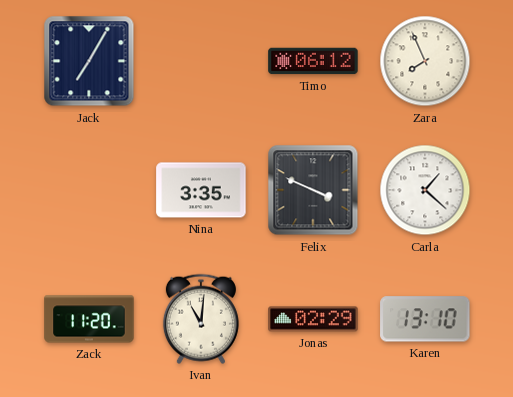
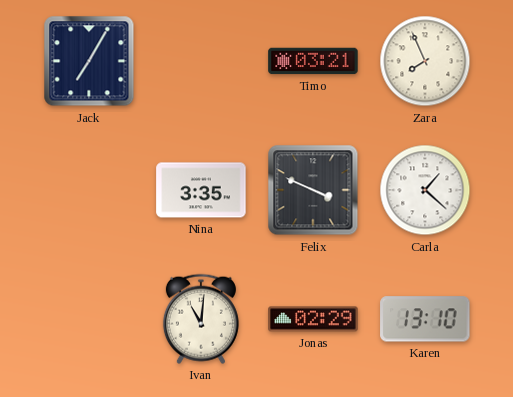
Timo: 06:12 -> 03:21 (313, 61)
Zack: 11:20 -> none (89, 319)
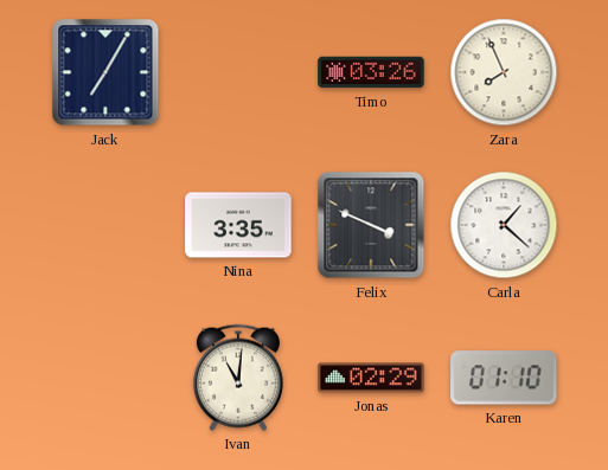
Timo: 03:21 -> 03:26 (371, 72)
Karen: 13:10 -> 01:10 (504, 378)
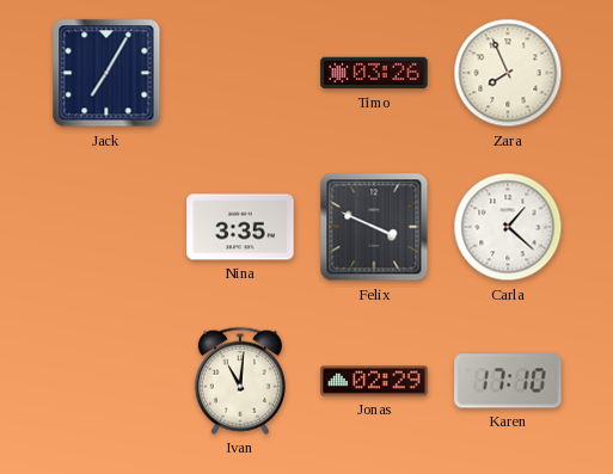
Karen: 01:10 -> 17:10 (508, 381)
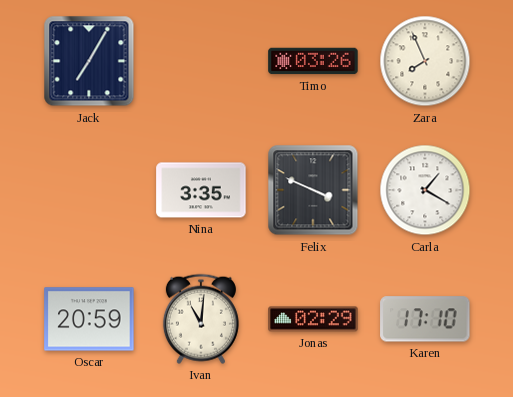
Carla: 1:22 -> 1:20 (425, 190)
Oscar: none -> 20:59 (89, 319)
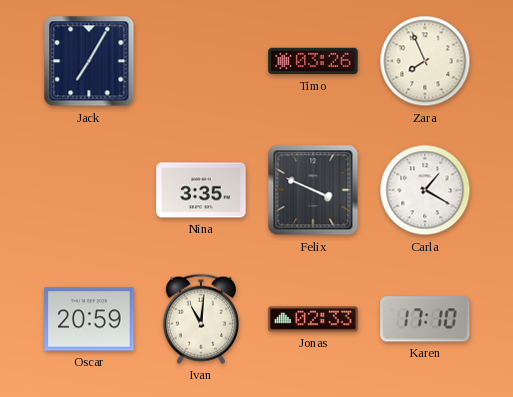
Jonas: 02:29 -> 02:33 (313, 319)
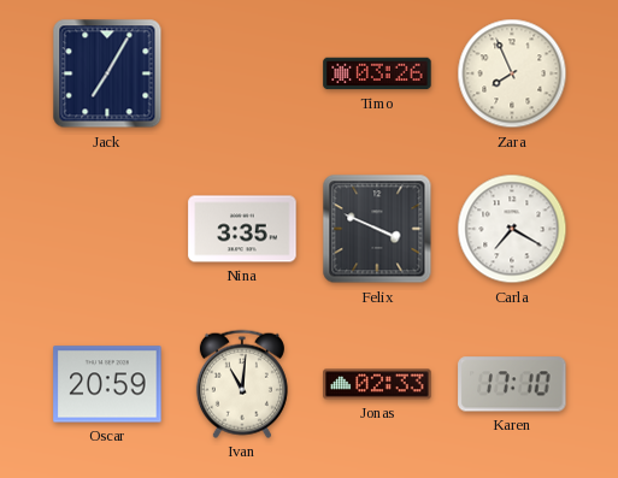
Carla: 1:20 -> 7:20 (512, 229)
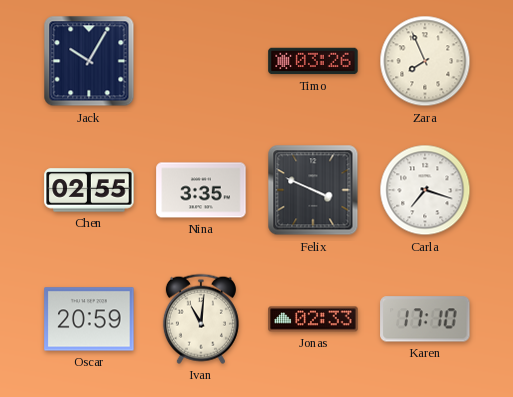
Jack: 7:05 -> 10:05 (89, 61)
Chen: none -> 02:55 (89, 190)
Carla: 7:20 -> 7:18 (425, 190)
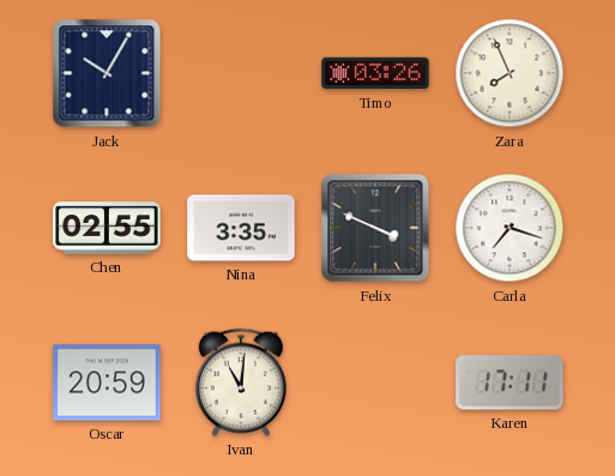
Jonas: 02:33 -> none (313, 319)
Karen: 17:10 -> 17:11 (510, 382)
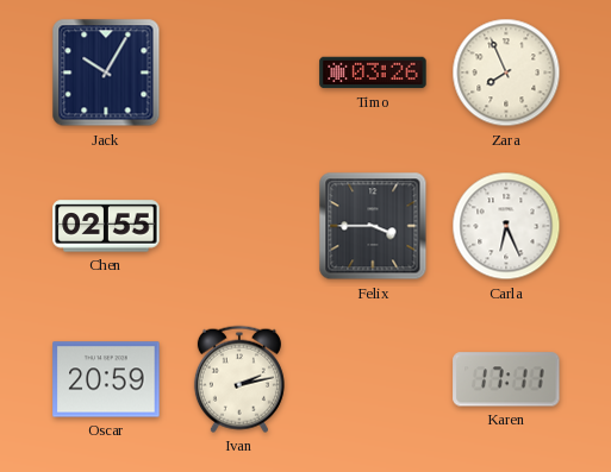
Nina: 3:35 -> none (241, 228)
Felix: 3:49 -> 3:45 (373, 226)
Carla: 7:18 -> 6:26 (506, 226)
Ivan: 11:01 -> 2:13 (239, 379)
